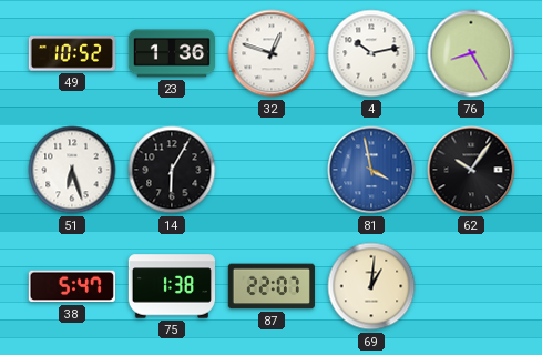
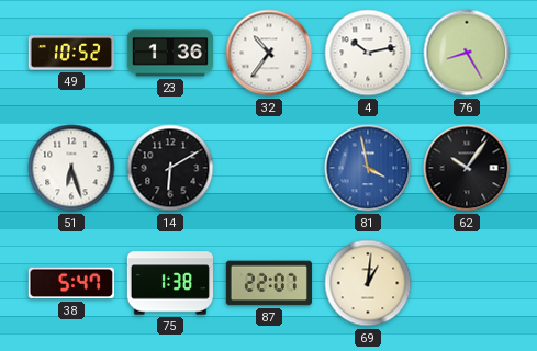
32: 12:48 -> 10:36 (269, 53)
14: 6:05 -> 6:10 (170, 168)
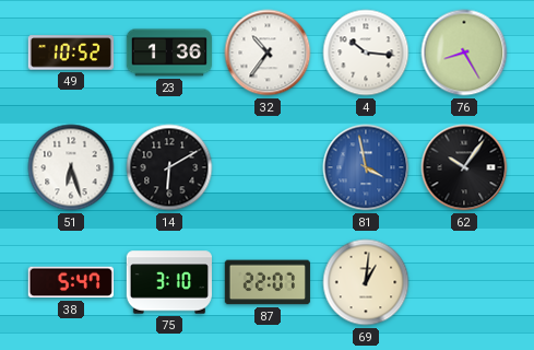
4: 10:13 -> 10:16 (366, 52)
75: 1:38 -> 3:10 (168, 282)
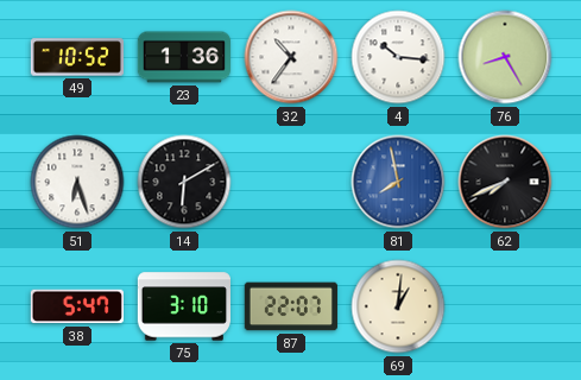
81: 3:58 -> 7:58 (398, 182)
62: 10:06 -> 7:41 (505, 182)
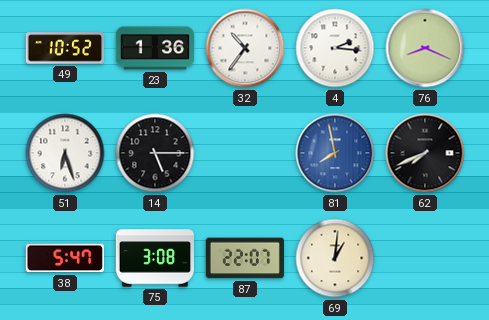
4: 10:16 -> 2:16 (335, 48)
76: 8:25 -> 8:19 (425, 48)
14: 6:10 -> 5:15 (155, 153)
75: 3:10 -> 3:08 (154, 258)
